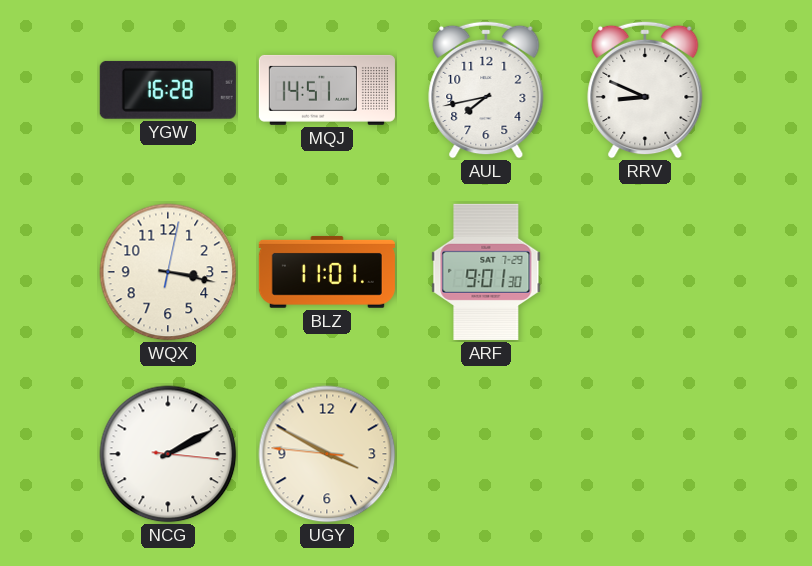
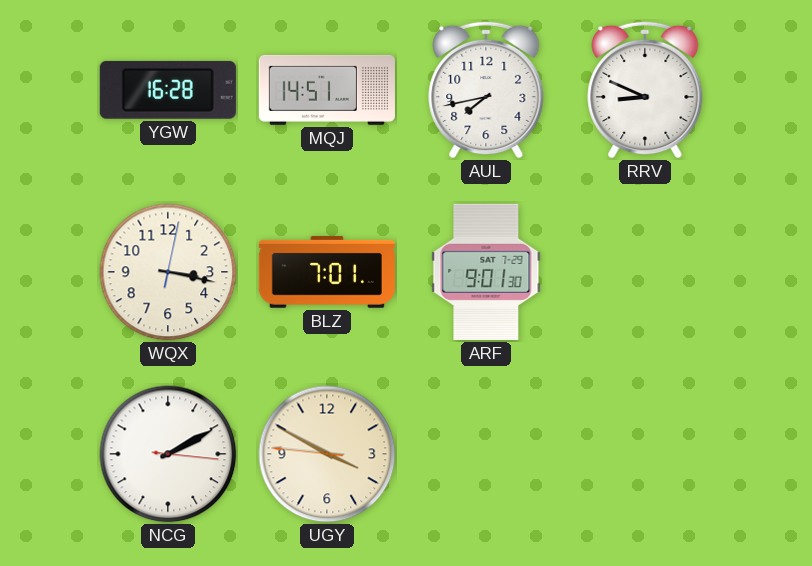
BLZ: 11:01 -> 7:01 (327, 272)
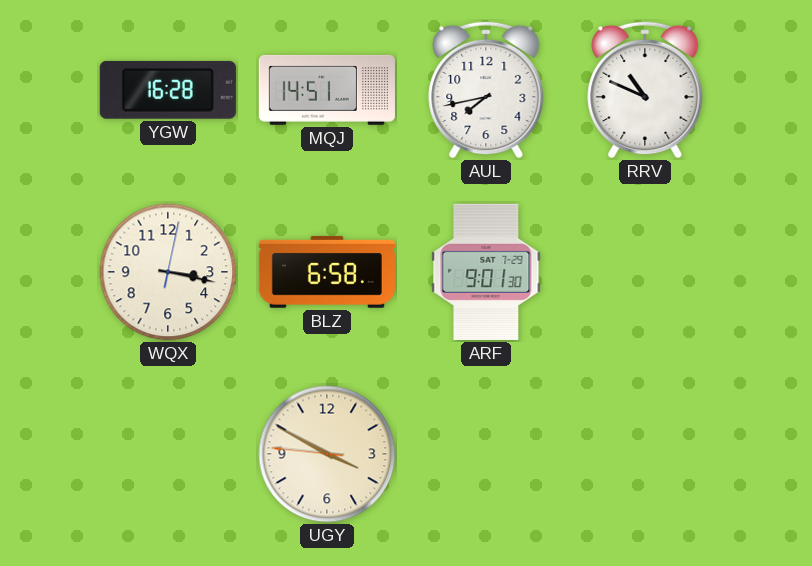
RRV: 8:49 -> 10:49 (645, 90)
BLZ: 7:01 -> 6:58 (327, 272)
NCG: 2:10 -> none (168, 454)
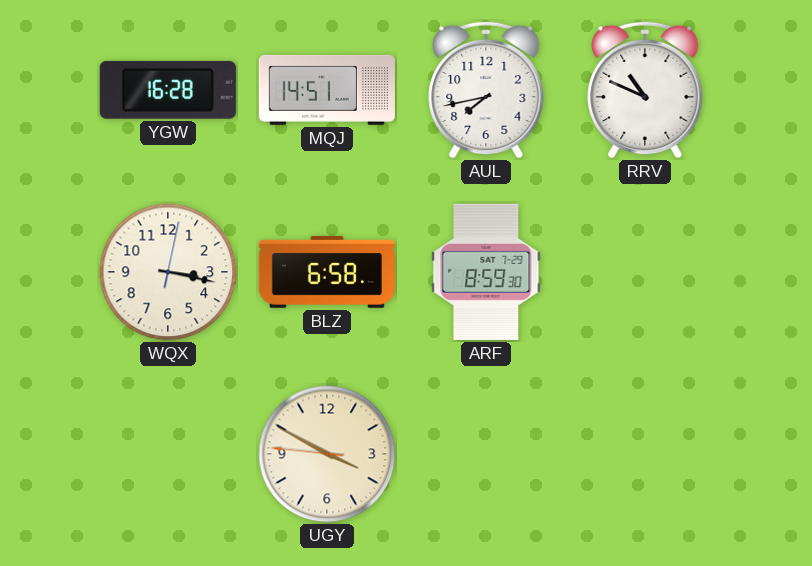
ARF: 9:01 -> 8:59 (486, 272)
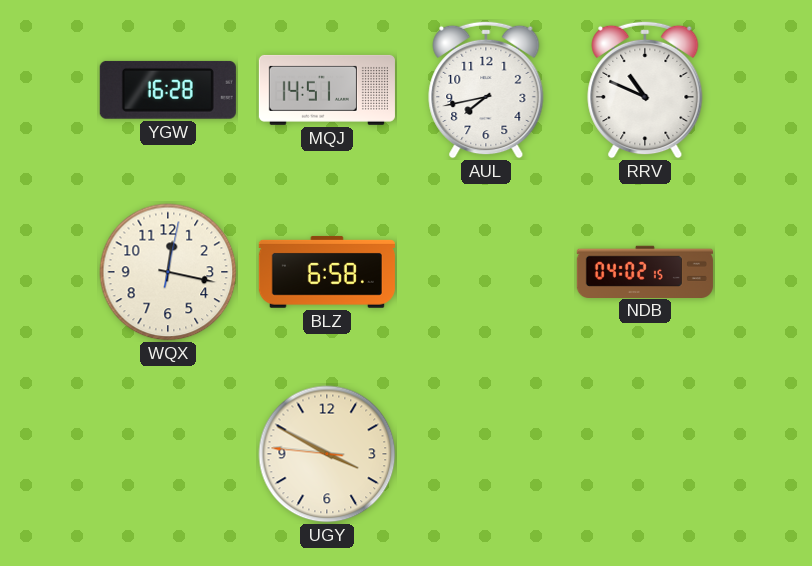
WQX: 3:17 -> 12:17 (168, 272)
ARF: 8:59 -> none (486, 272)
NDB: none -> 04:02 (645, 271)
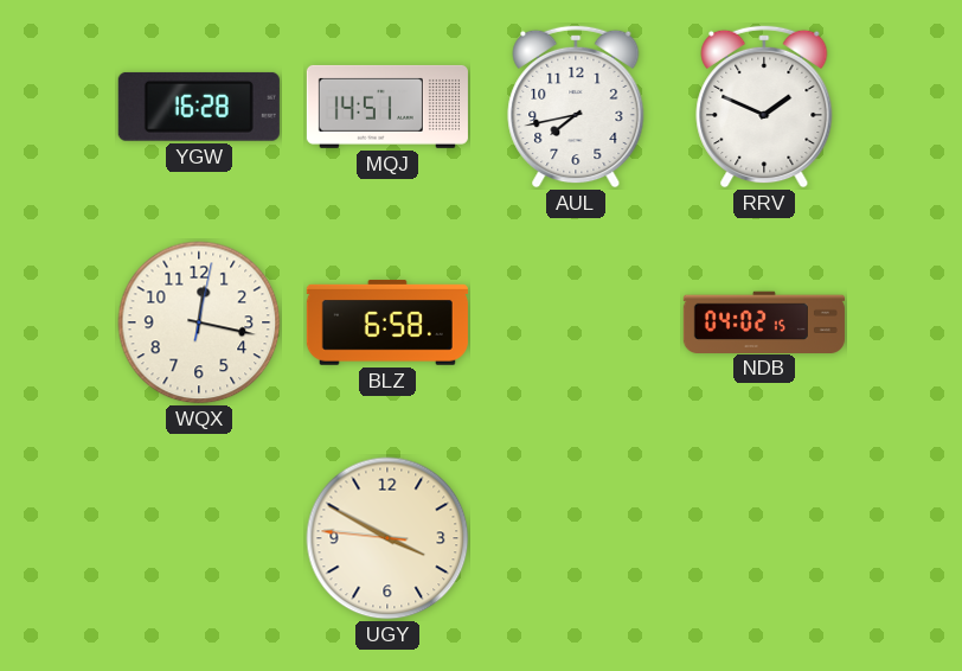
RRV: 10:49 -> 1:49 (764, 107)
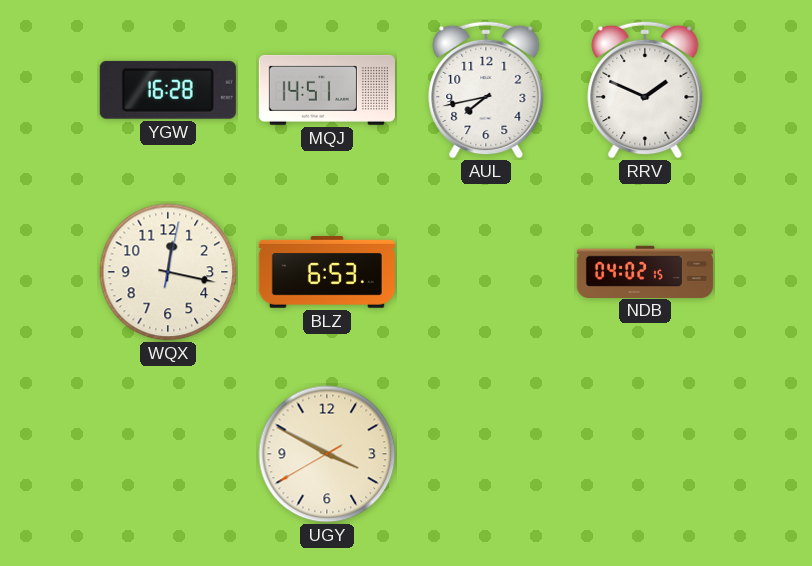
BLZ: 6:58 -> 6:53 (327, 272)
UGY: 3:49:46 -> 3:49:40 (327, 454)
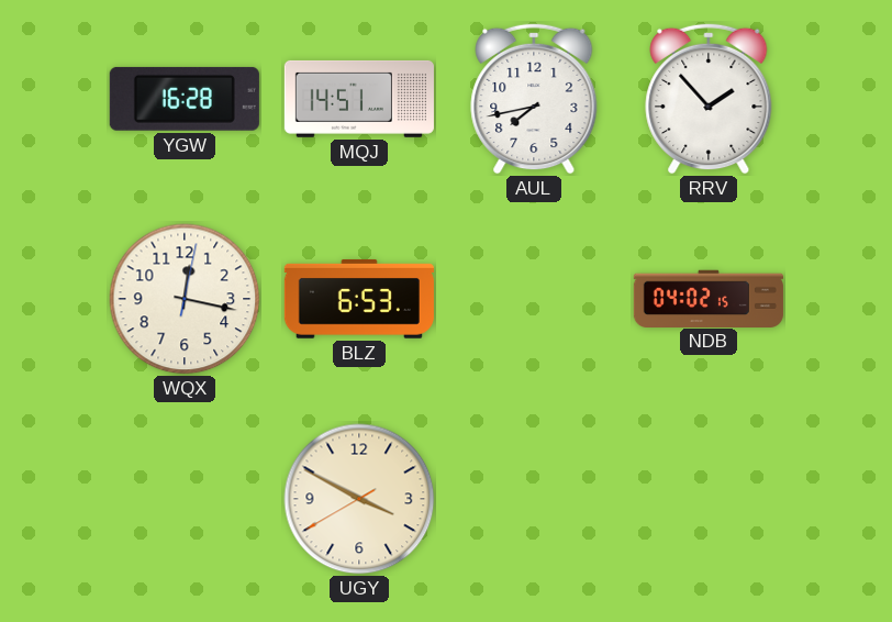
RRV: 1:49 -> 1:53 (709, 99)
